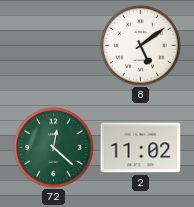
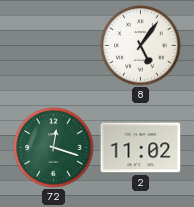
8: 5:09 -> 5:06 (141, 46)
72: 12:22 -> 12:18 (54, 148)
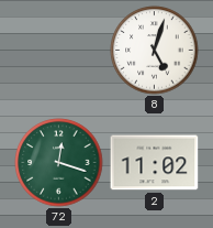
8: 5:06 -> 5:03 (155, 51)
